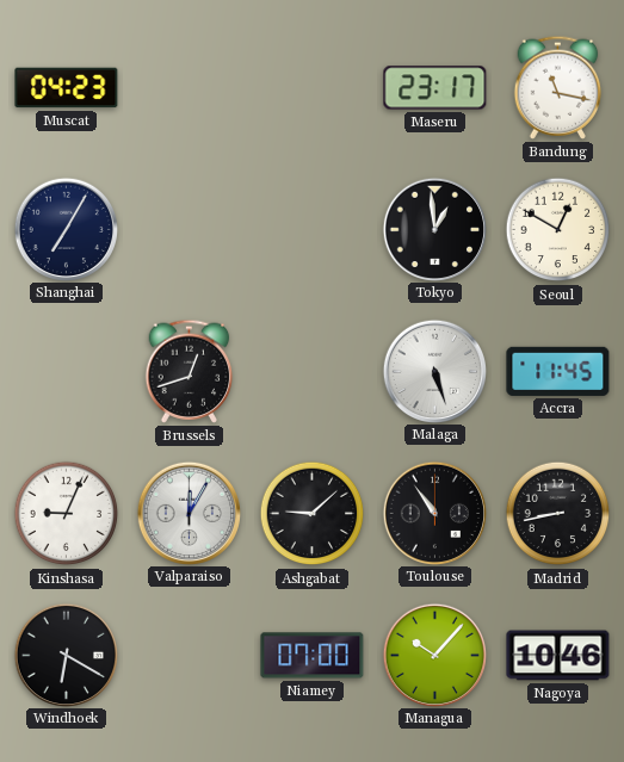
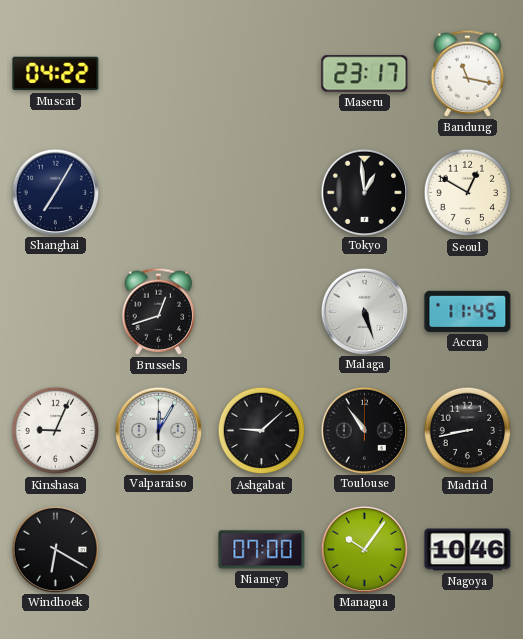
Muscat: 04:23 -> 04:22 (56, 74)
Managua: 10:07 -> 10:06 (364, 549)
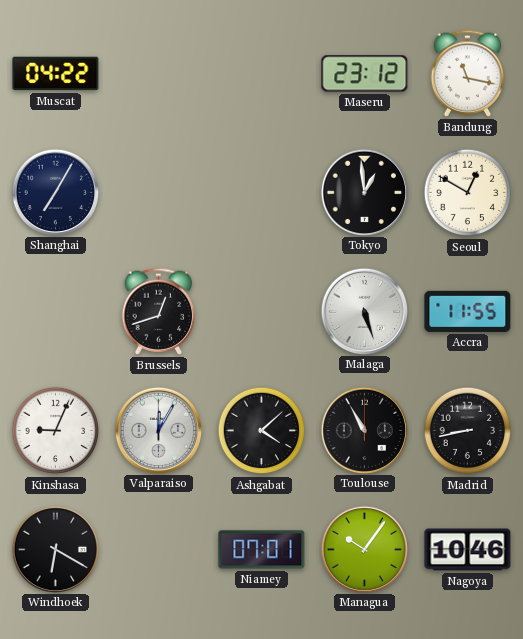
Maseru: 23:17 -> 23:12 (365, 74)
Accra: 11:45 -> 11:55 (468, 311)
Ashgabat: 9:08 -> 4:08 (262, 431)
Toulouse: 10:54 -> 10:55 (364, 430)
Niamey: 07:00 -> 07:01 (262, 550)
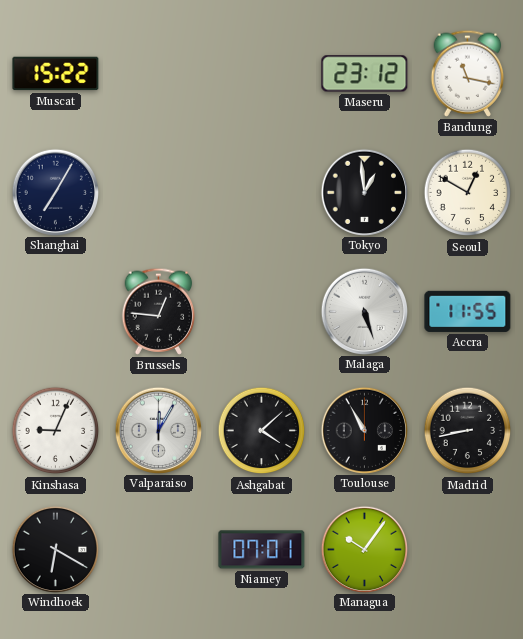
Muscat: 04:22 -> 15:22 (56, 74)
Brussels: 12:42 -> 12:46 (159, 311)
Nagoya: 10:46 -> none (468, 550)
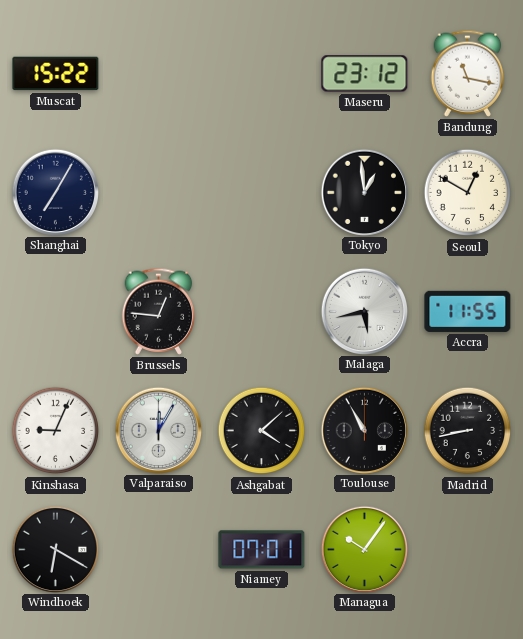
Malaga: 5:27 -> 5:43 (364, 311)
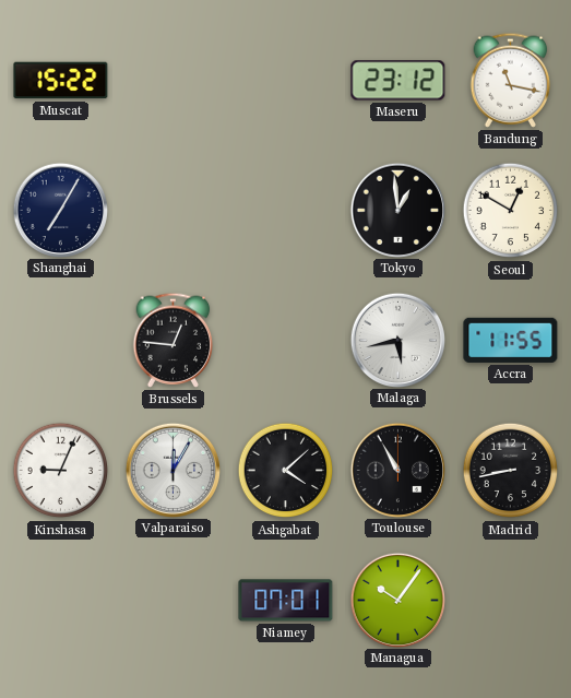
Windhoek: 6:20 -> none (55, 549)
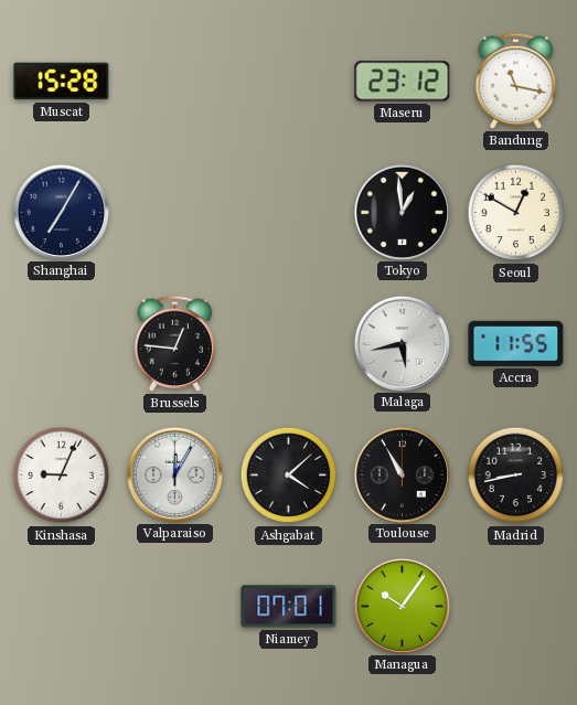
Muscat: 15:22 -> 15:28 (62, 82)
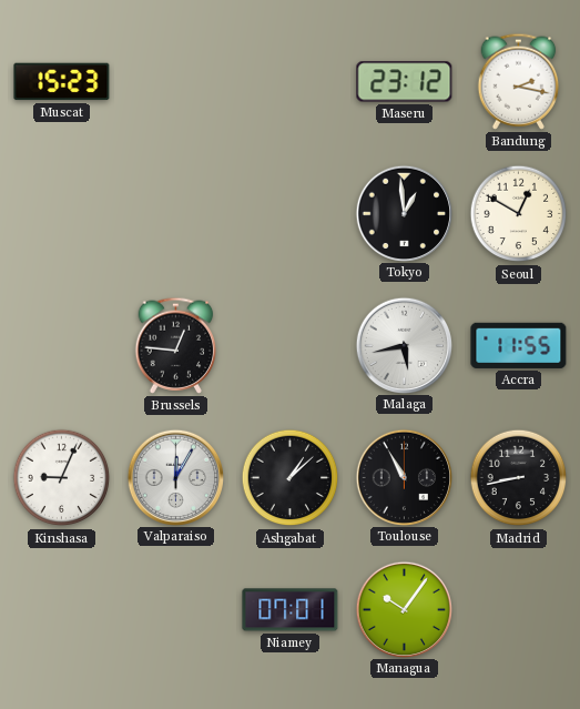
Muscat: 15:28 -> 15:23 (62, 82)
Bandung: 11:17 -> 2:17 (519, 81)
Shanghai: 7:05 -> none (61, 212)
Ashgabat: 4:08 -> 1:08 (291, 478)
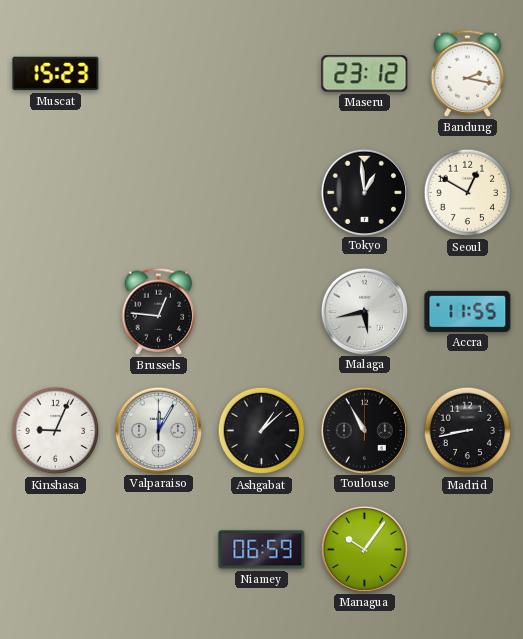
Niamey: 07:01 -> 06:59 (262, 550)
